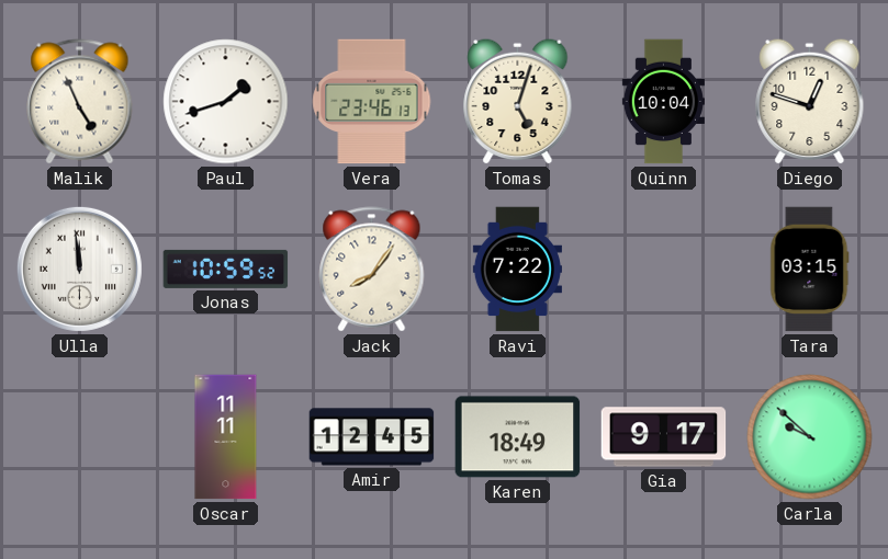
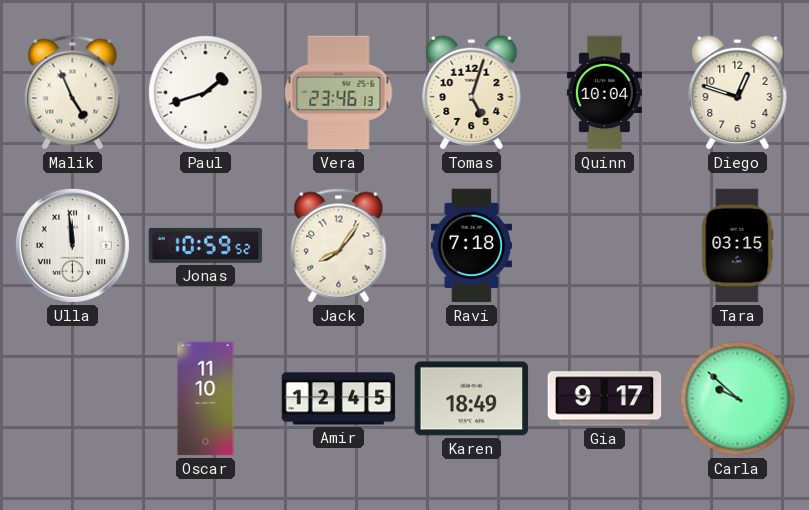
Ravi: 7:22 -> 7:18 (471, 246)
Oscar: 11:11 -> 11:10 (206, 399)
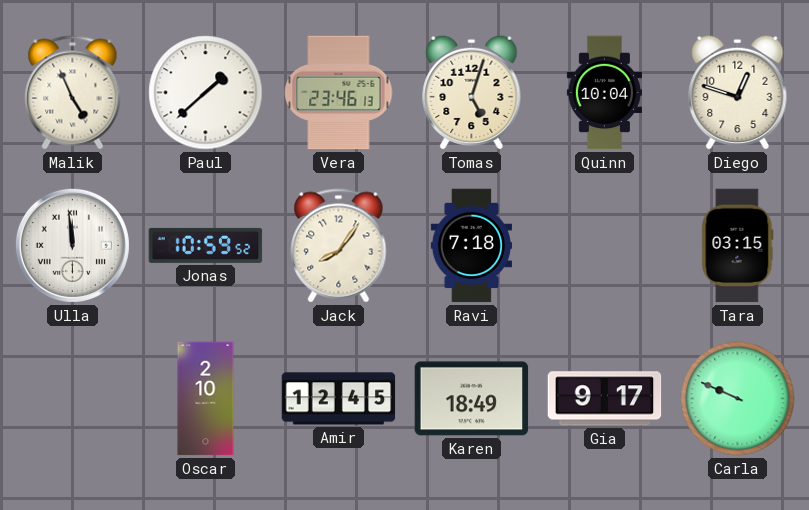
Paul: 1:42 -> 1:38 (206, 93)
Oscar: 11:10 -> 2:10 (206, 399)
Carla: 9:52 -> 9:49 (738, 399)
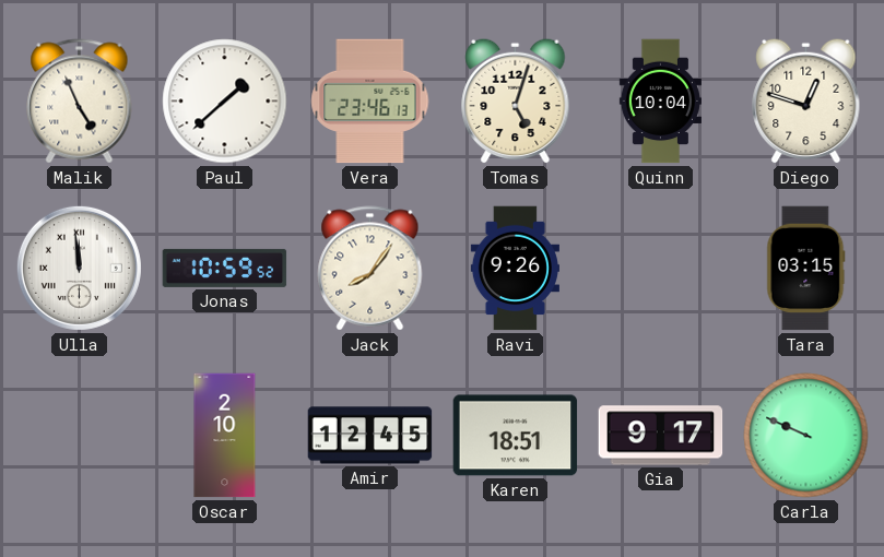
Ravi: 7:18 -> 9:26 (515, 269)
Karen: 18:49 -> 18:51 (516, 436)
